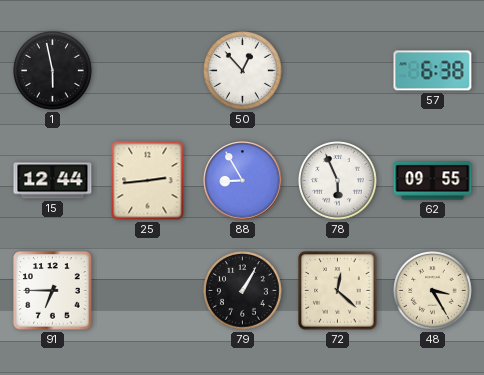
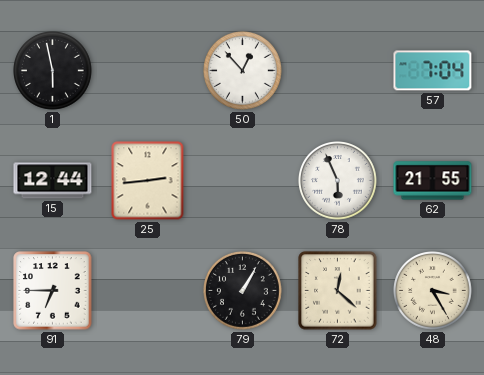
57: 6:38 -> 7:04 (433, 71)
88: 8:55 -> none (243, 181)
62: 09:55 -> 21:55 (433, 181)
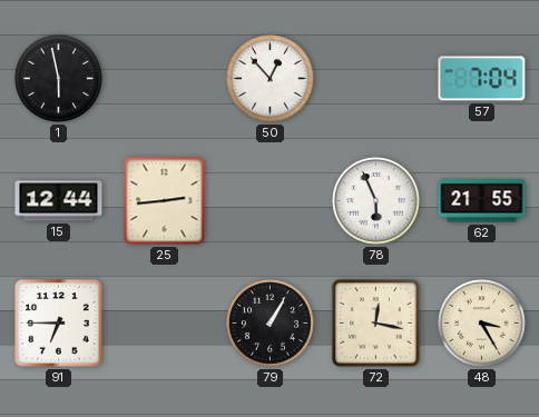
72: 12:22 -> 12:17 (376, 324)
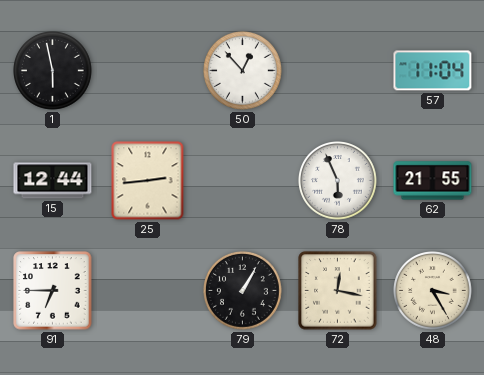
57: 7:04 -> 11:04 (433, 71)
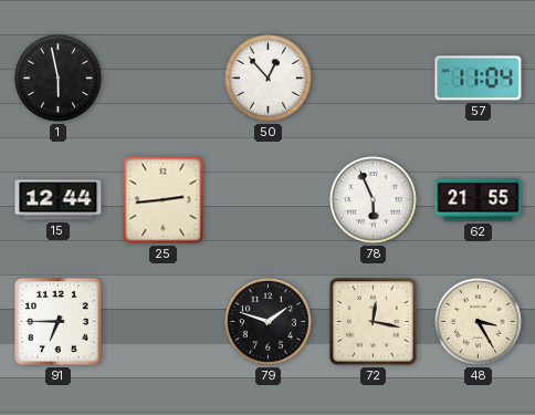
79: 1:05 -> 1:48 (269, 322)
